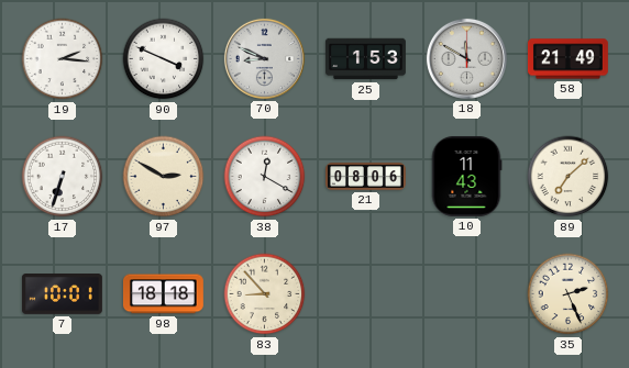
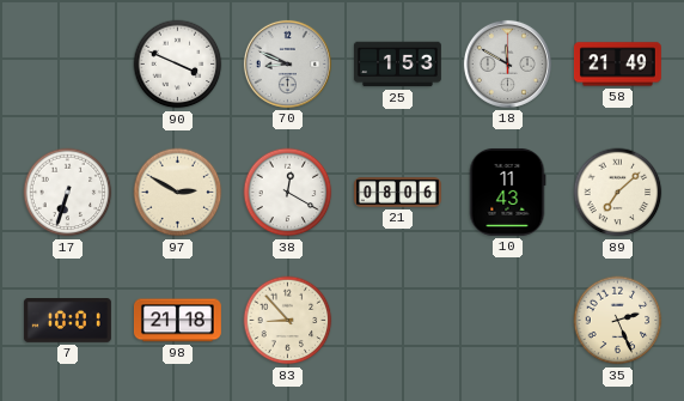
19: 2:16 -> none (63, 59)
98: 18:18 -> 21:18 (177, 321)
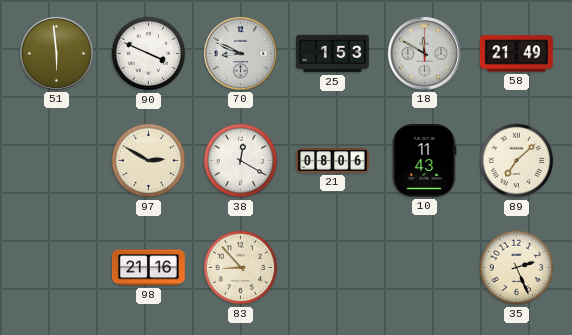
51: none -> 5:59 (56, 53)
17: 6:33 -> none (68, 193)
7: 10:01 -> none (67, 321)
98: 21:18 -> 21:16 (148, 268)
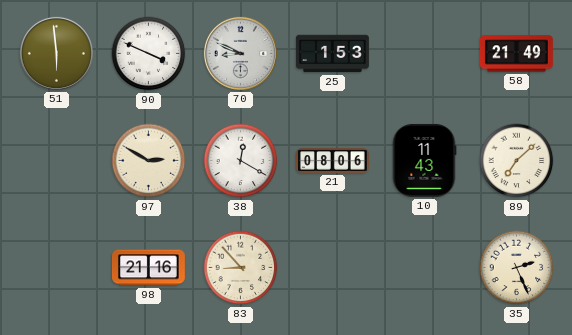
18: 11:50 -> none (424, 53)
